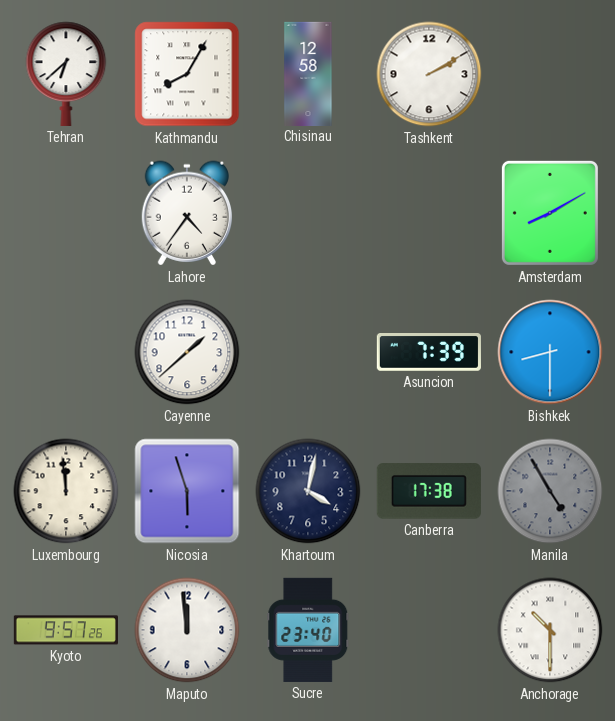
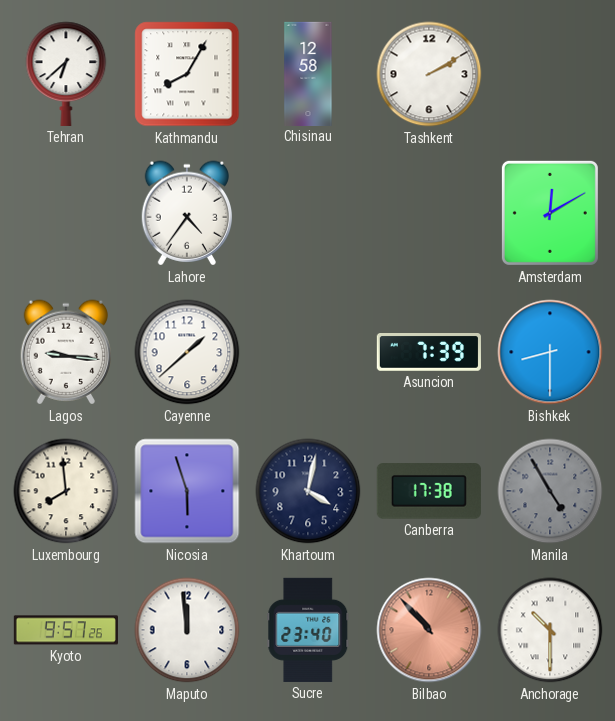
Amsterdam: 8:10 -> 12:10 (550, 213)
Lagos: none -> 9:16 (65, 352)
Luxembourg: 11:59 -> 7:59 (66, 491)
Bilbao: none -> 10:53 (429, 630)
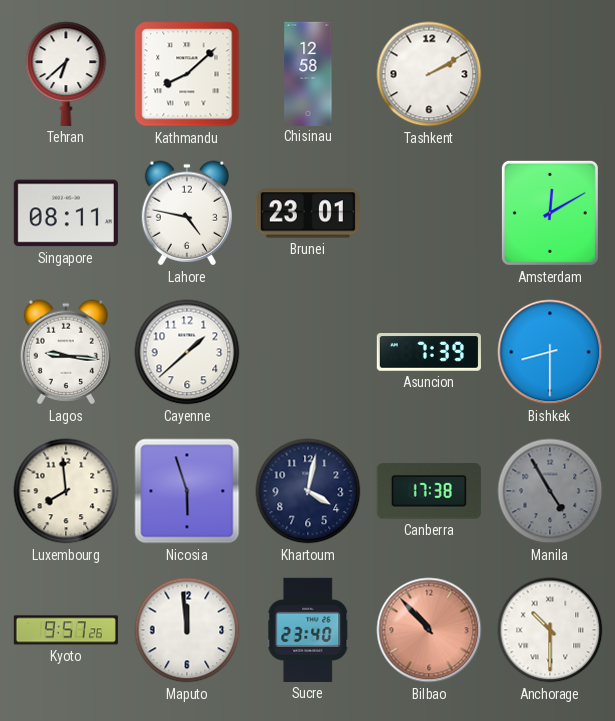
Kathmandu: 8:05 -> 8:08 (187, 74)
Singapore: none -> 08:11 (66, 213)
Lahore: 4:36 -> 4:47 (186, 213)
Brunei: none -> 23:01 (308, 213)
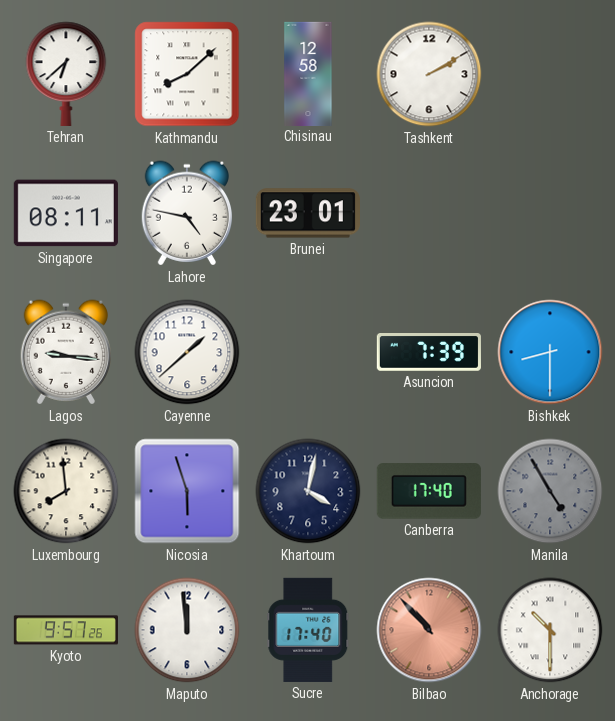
Amsterdam: 12:10 -> none (550, 213)
Canberra: 17:38 -> 17:40 (429, 491)
Sucre: 23:40 -> 17:40 (308, 630)
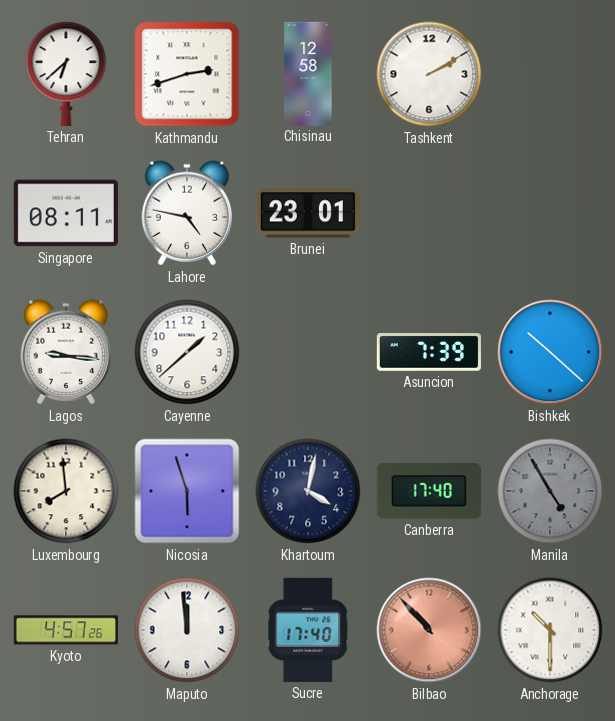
Kathmandu: 8:08 -> 2:42 (187, 74)
Bishkek: 8:30 -> 10:22 (550, 352)
Kyoto: 9:57 -> 4:57 (66, 630)
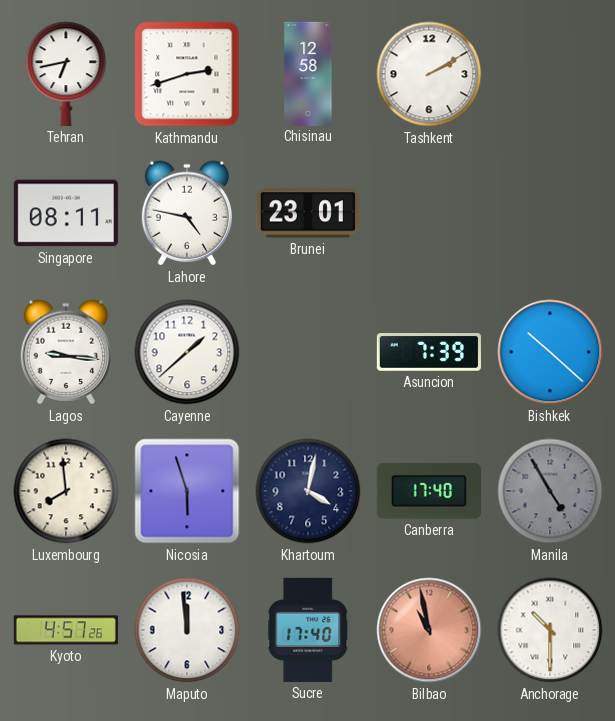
Tehran: 6:38 -> 6:43 (66, 74)
Bilbao: 10:53 -> 10:58 (429, 630)
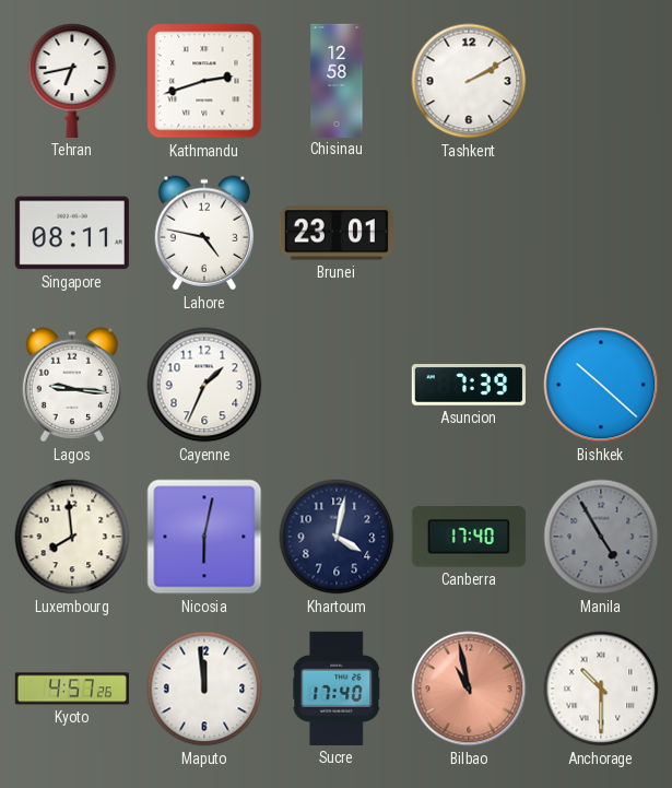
Cayenne: 1:38 -> 1:34 (204, 385)
Nicosia: 5:57 -> 6:02 (204, 537)
